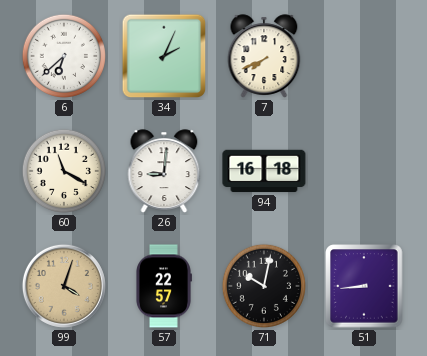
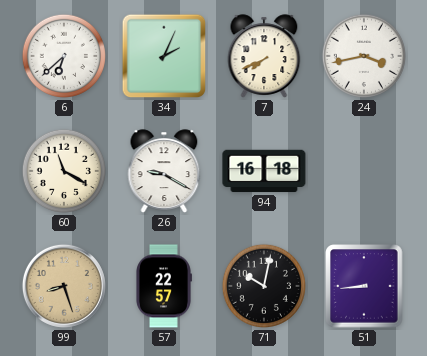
24: none -> 3:43 (364, 56)
26: 9:01 -> 9:20 (164, 171)
99: 4:03 -> 8:27 (64, 286)
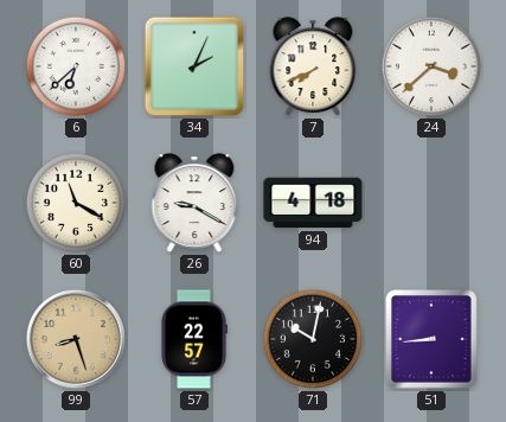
24: 3:43 -> 3:38 (431, 66)
94: 16:18 -> 4:18 (313, 203)
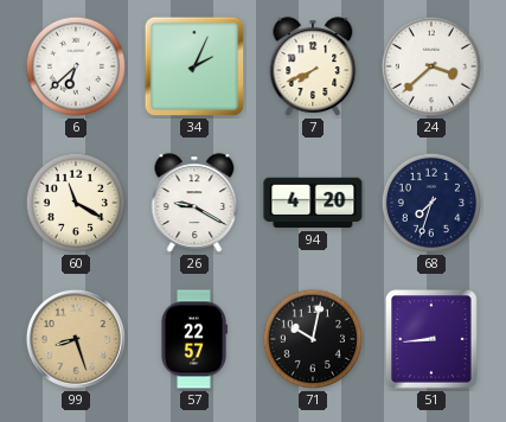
94: 4:18 -> 4:20 (313, 203)
68: none -> 7:33 (431, 203)
